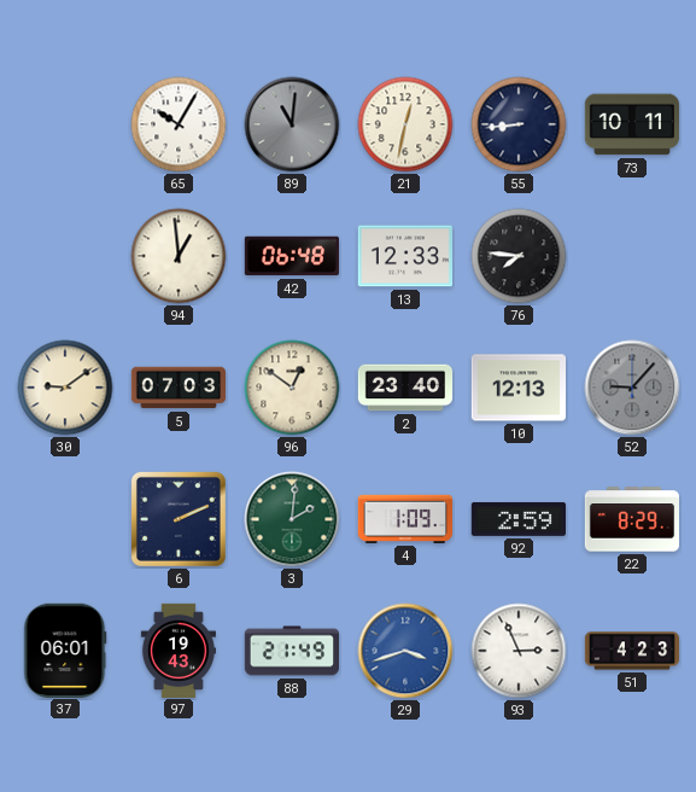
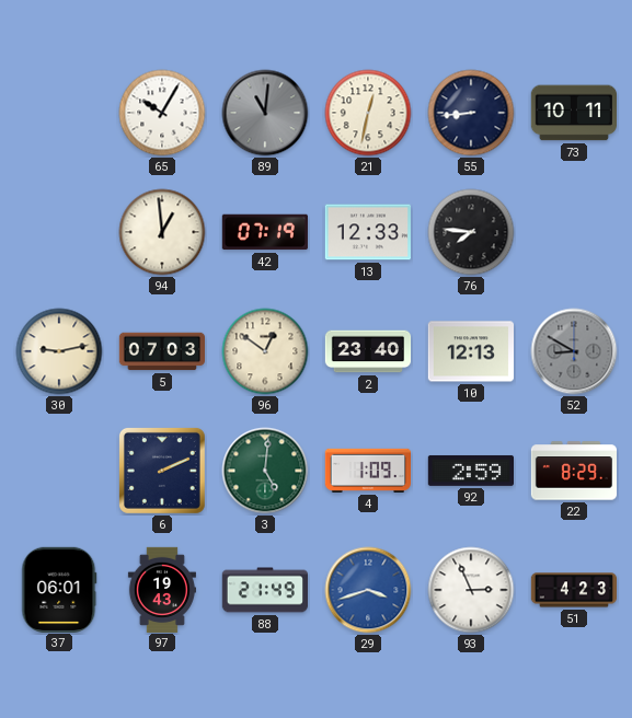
42: 06:48 -> 07:19 (265, 232)
30: 9:09 -> 9:13 (59, 351)
52: 9:07 -> 8:50 (574, 351)
3: 2:01 -> 5:01 (265, 471)
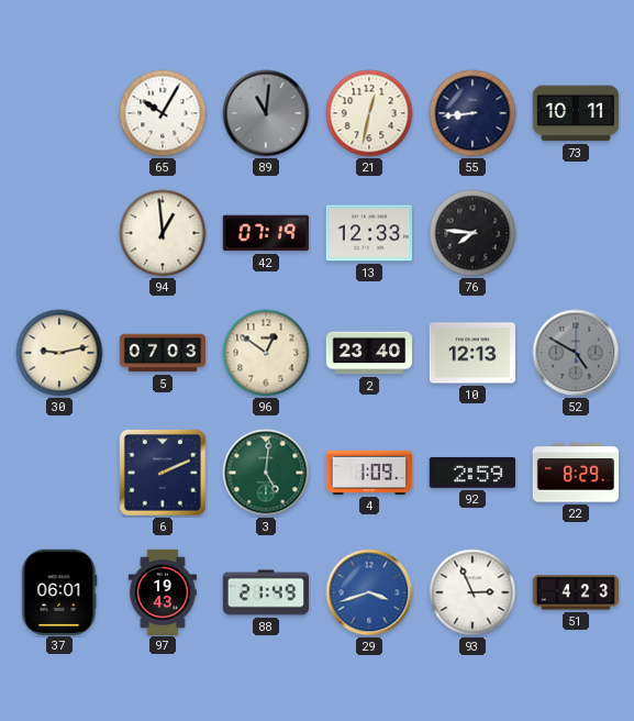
52: 8:50 -> 4:50 (576, 353)
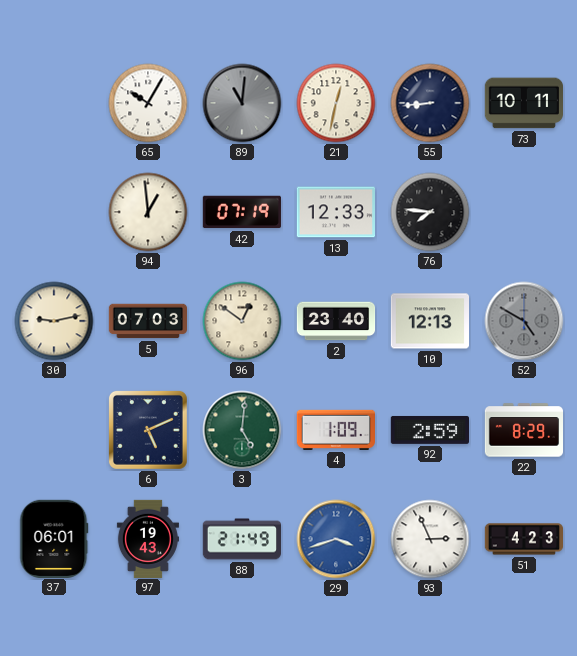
6: 2:11 -> 5:11 (148, 430)
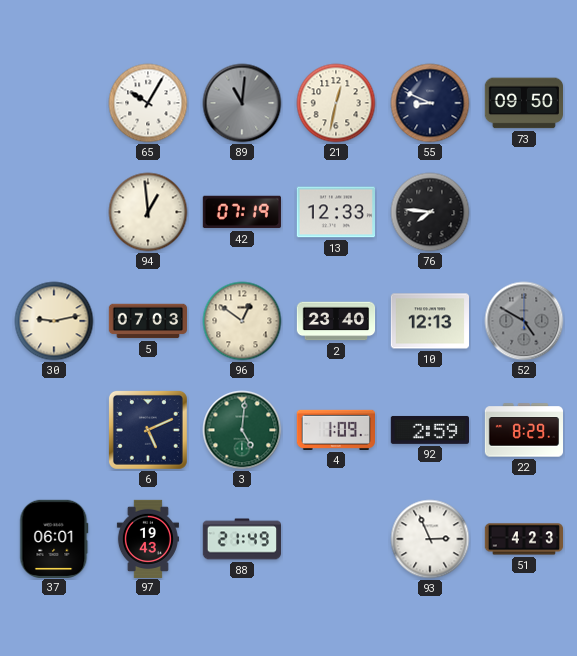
55: 8:44 -> 8:49 (430, 103)
73: 10:11 -> 09:50 (523, 103)
29: 3:42 -> none (336, 539)
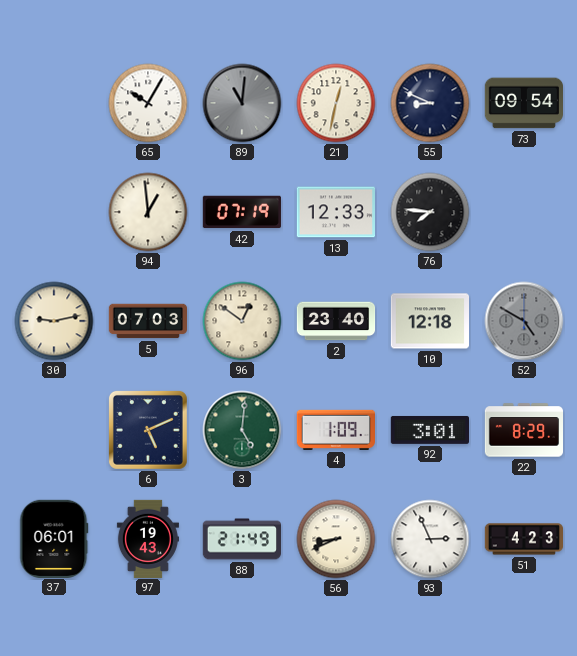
73: 09:50 -> 09:54 (523, 103)
10: 12:13 -> 12:18 (429, 321)
92: 2:59 -> 3:01 (429, 430)
56: none -> 8:41 (336, 539)
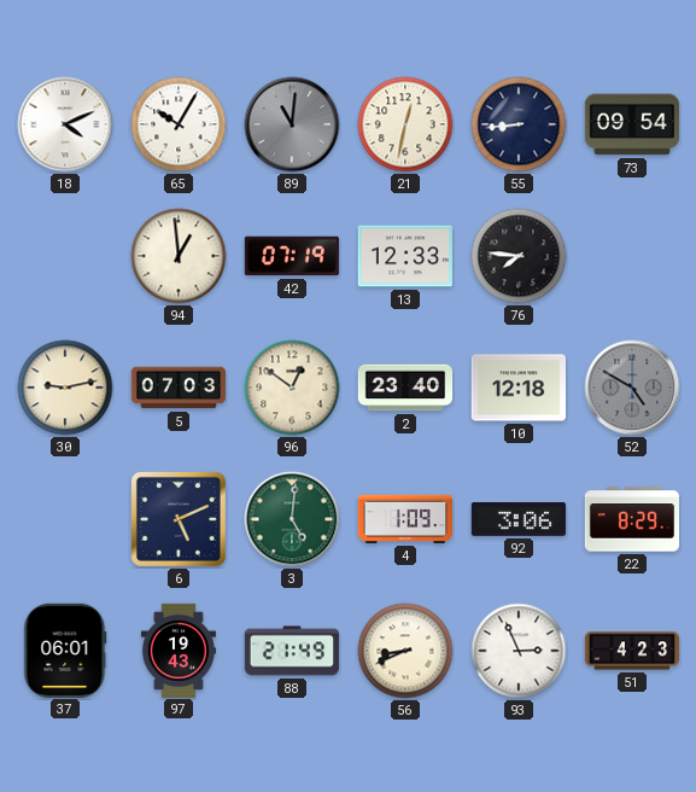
18: none -> 4:11 (65, 124)
55: 8:49 -> 8:44 (519, 124)
92: 3:01 -> 3:06 (517, 519)
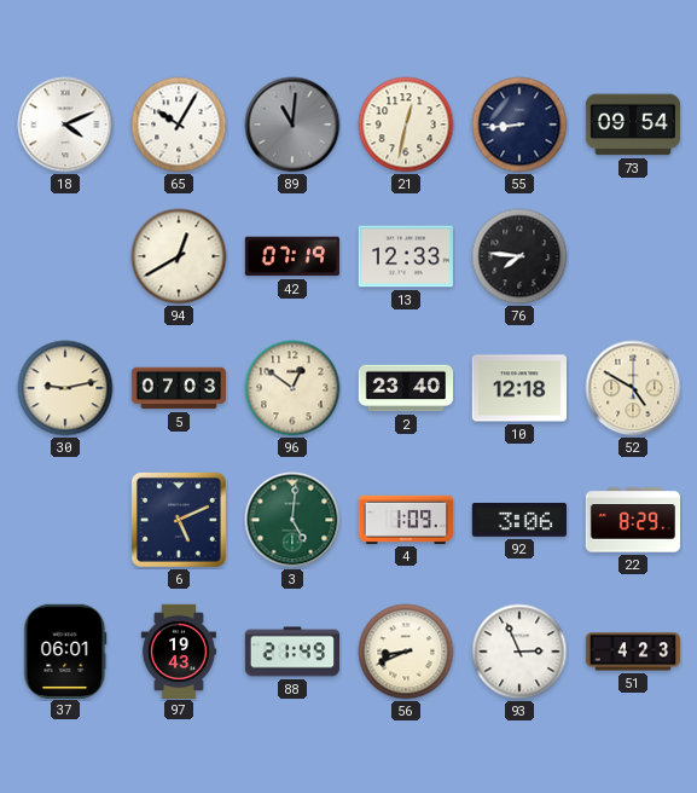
94: 12:59 -> 12:40 (179, 256)
52 dial: grey -> cream (633, 388)
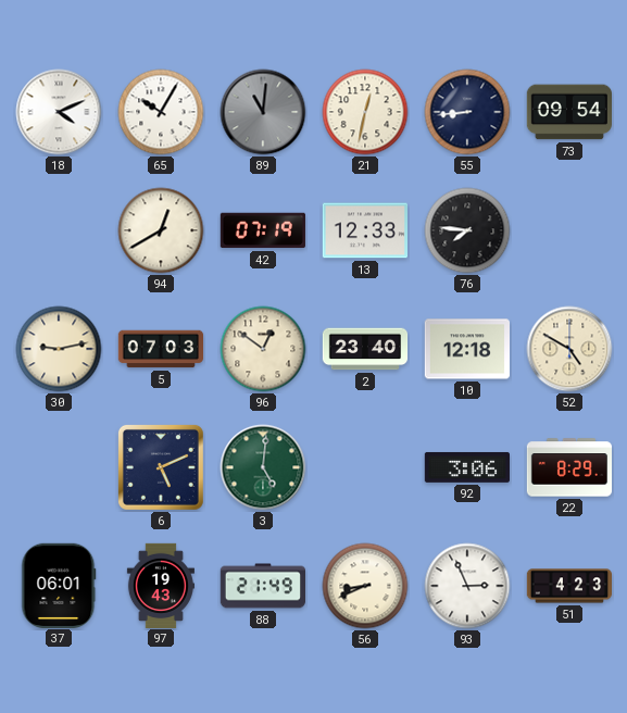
4: 1:09 -> none (405, 520)
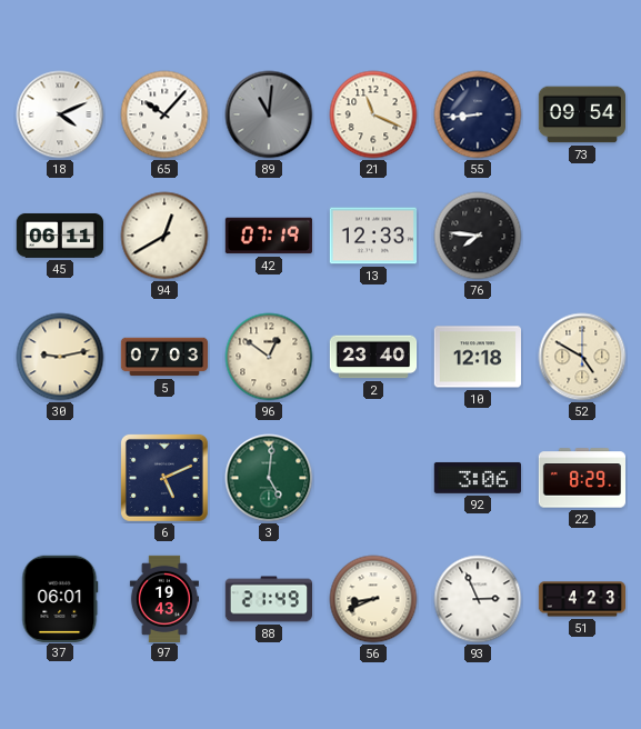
65: 10:05 -> 10:07 (164, 114)
21: 12:32 -> 11:19 (373, 114)
45: none -> 06:11 (59, 236)
